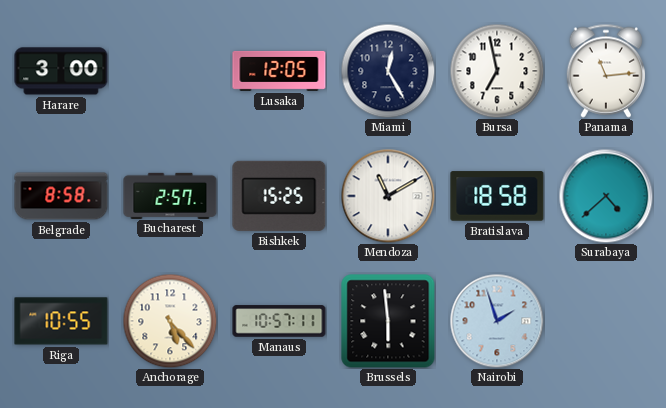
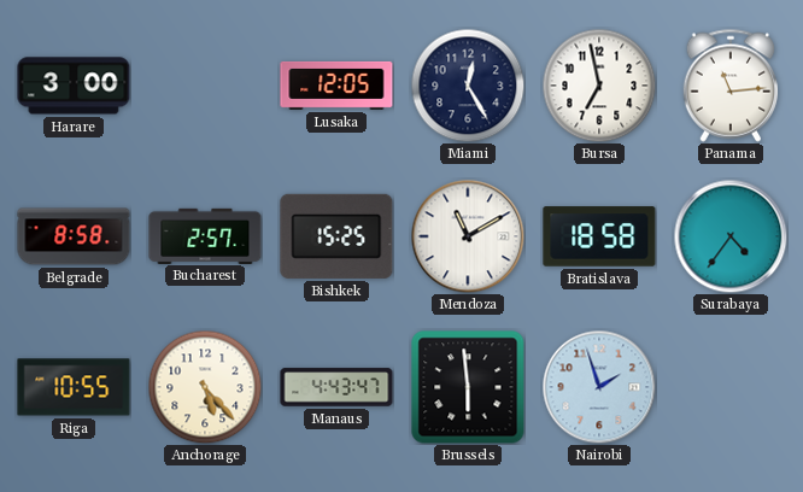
Surabaya: 4:38 -> 4:36 (731, 236)
Manaus: 10:57 -> 4:43 (336, 387)
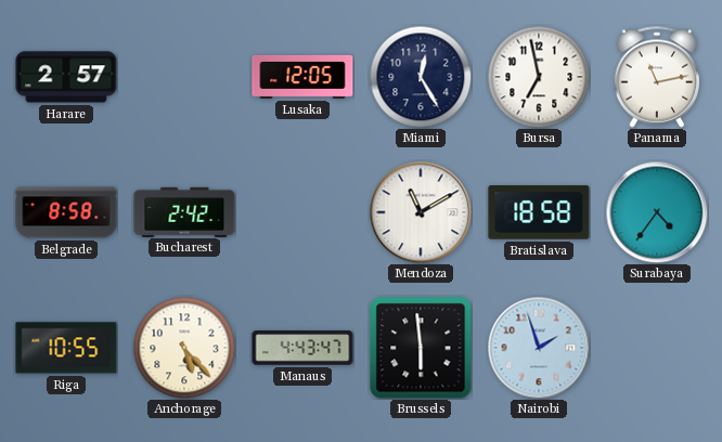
Harare: 3:00 -> 2:57 (66, 77)
Panama: 11:14 -> 11:13 (657, 77)
Bucharest: 2:57 -> 2:42 (184, 211)
Bishkek: 15:25 -> none (336, 236)
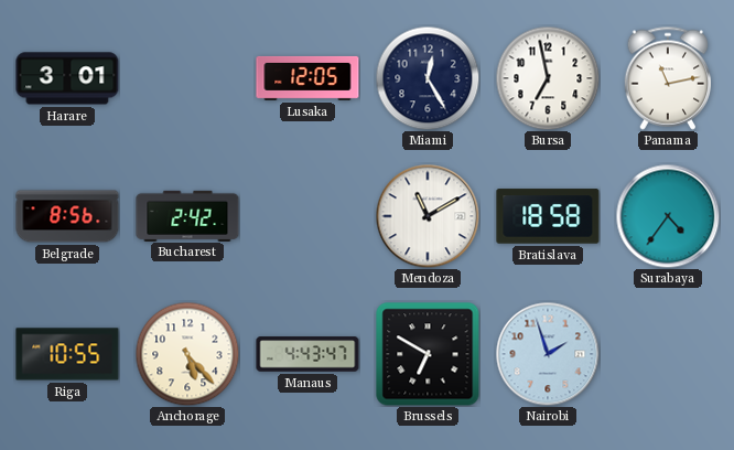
Harare: 2:57 -> 3:01 (67, 78)
Belgrade: 8:58 -> 8:56 (67, 216)
Brussels: 5:59 -> 6:50 (428, 354)
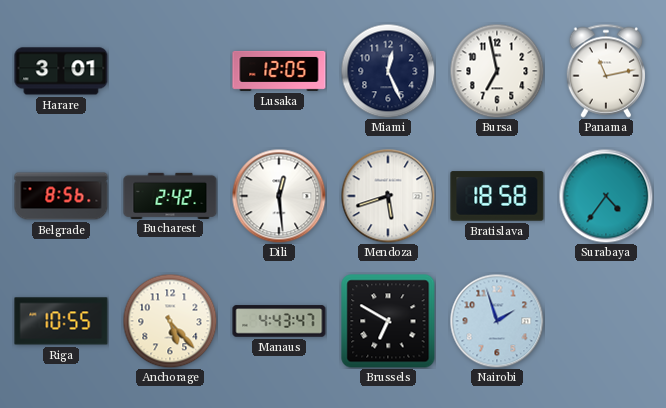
Miami: 12:25 -> 12:26 (388, 71)
Dili: none -> 12:29 (279, 196)
Mendoza: 11:10 -> 5:42 (388, 196)
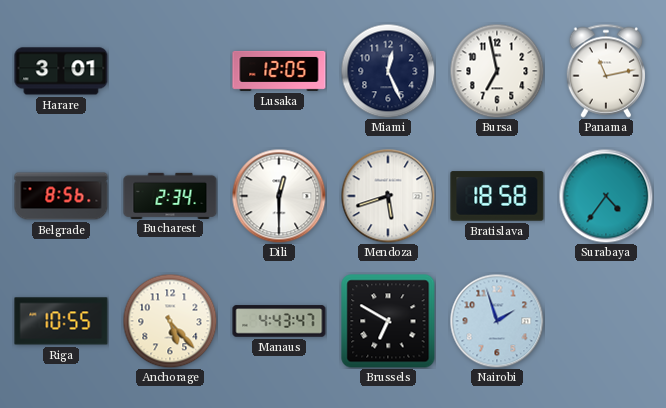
Bucharest: 2:42 -> 2:34 (170, 195)
Dili: 12:29 -> 12:30 (279, 196)
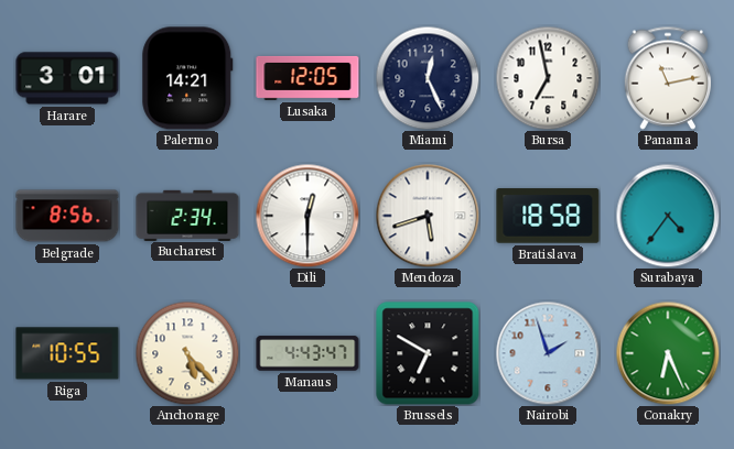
Palermo: none -> 14:21 (187, 78)
Conakry: none -> 6:26 (668, 353)
